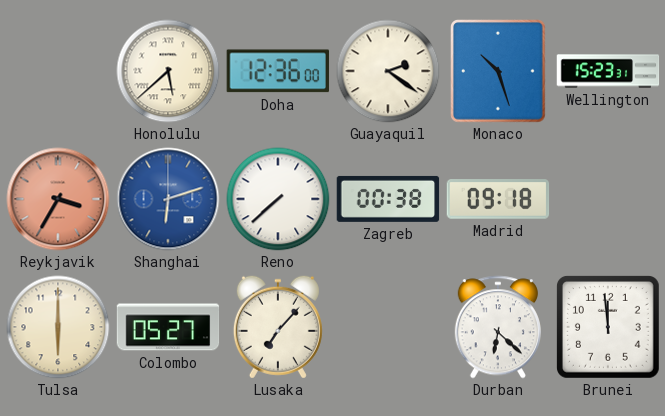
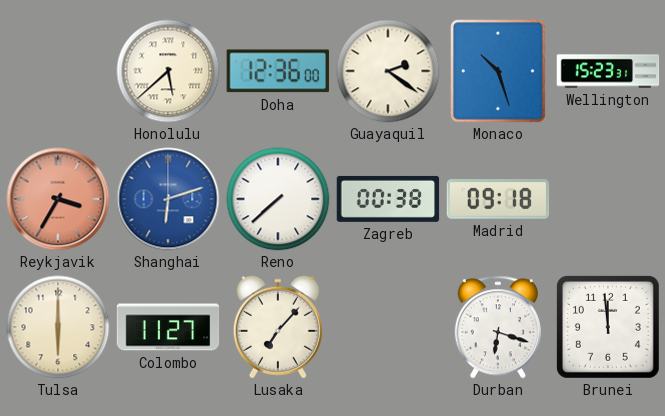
Colombo: 05:27 -> 11:27 (168, 327)
Durban: 6:22 -> 6:18 (498, 327)
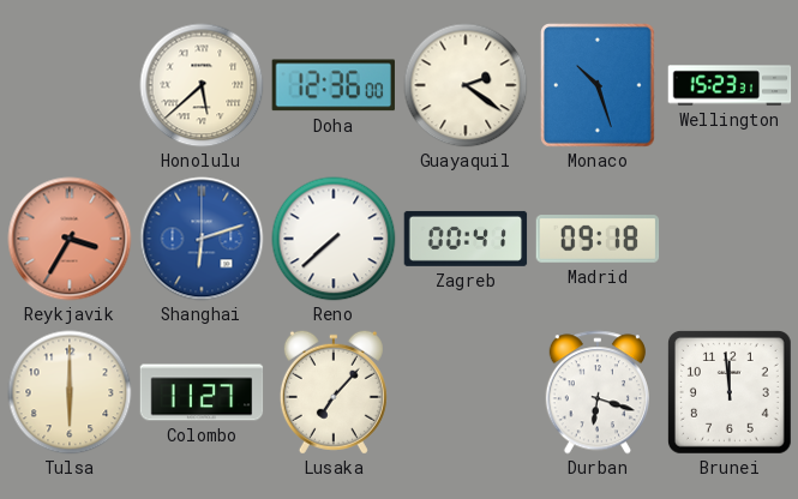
Zagreb: 00:38 -> 00:41 (466, 239)
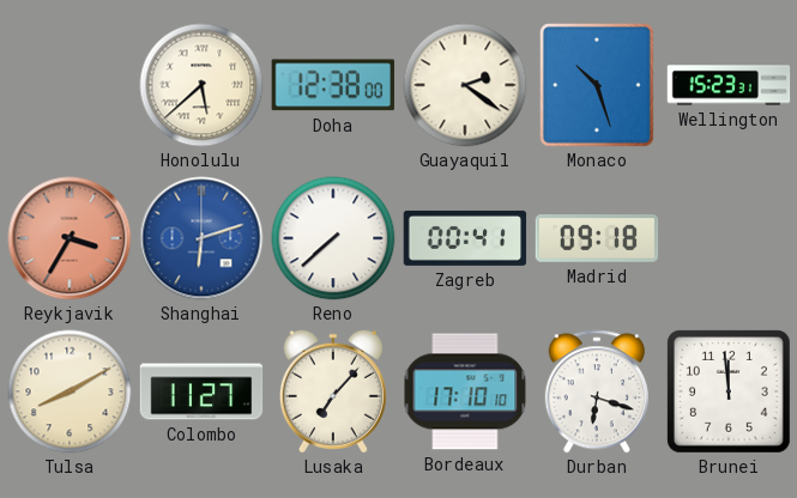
Doha: 12:36 -> 12:38 (333, 85)
Tulsa: 6:00 -> 8:10 (70, 391)
Bordeaux: none -> 17:10 (465, 391)
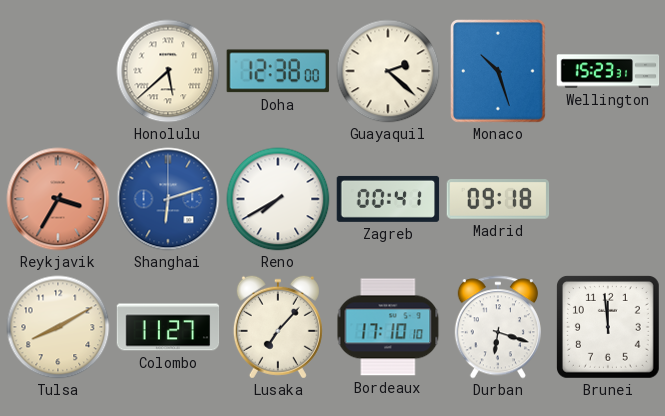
Guayaquil: 2:21 -> 2:22 (388, 71)
Reno: 7:38 -> 7:40 (278, 199)
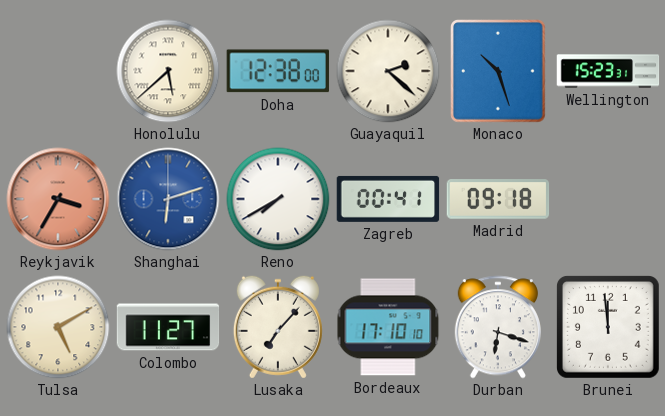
Tulsa: 8:10 -> 5:10 (58, 327)
